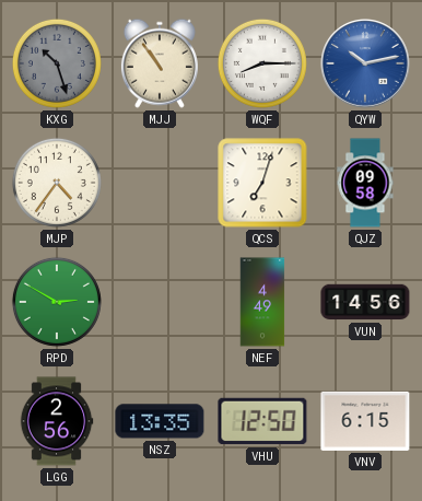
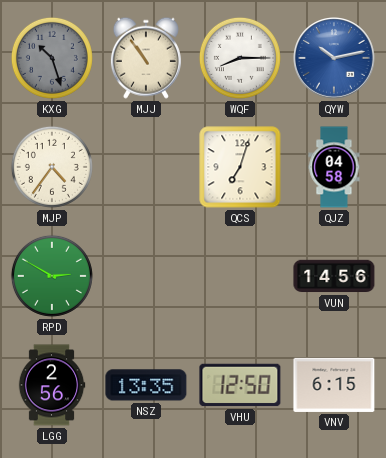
QJZ: 09:58 -> 04:58 (334, 167)
NEF: 4:49 -> none (262, 302)
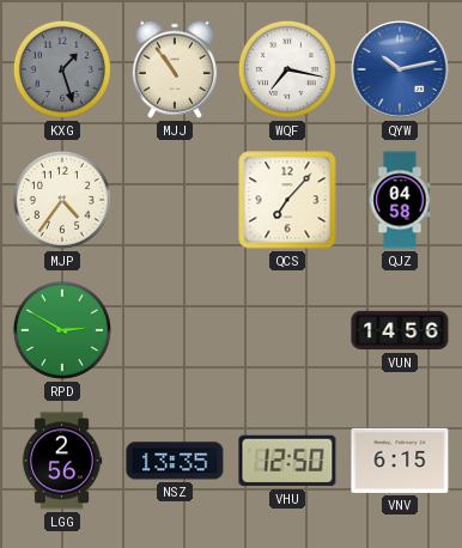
KXG: 10:27 -> 1:27 (62, 69)
WQF: 8:15 -> 7:17 (287, 69)
QCS: 7:03 -> 7:07 (287, 200)
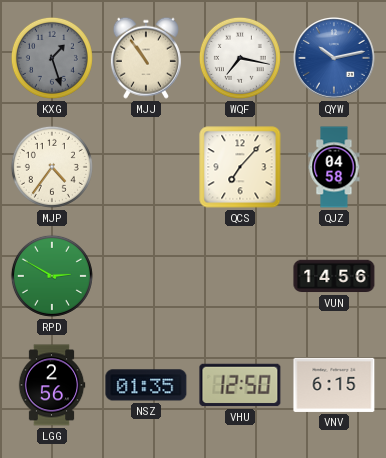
NSZ: 13:35 -> 01:35 (146, 385)
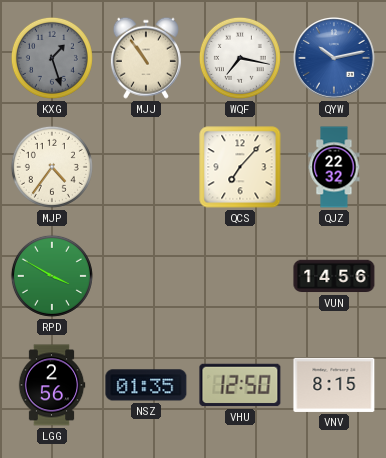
QJZ: 04:58 -> 22:32 (334, 167)
RPD: 2:50 -> 3:50 (52, 276)
VNV: 6:15 -> 8:15 (334, 385)
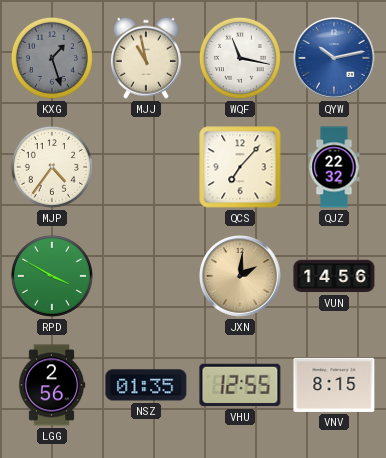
MJJ: 10:54 -> 10:58 (146, 58)
WQF: 7:17 -> 11:17 (240, 58)
JXN: none -> 2:01 (241, 277)
VHU: 12:50 -> 12:55 (240, 385)
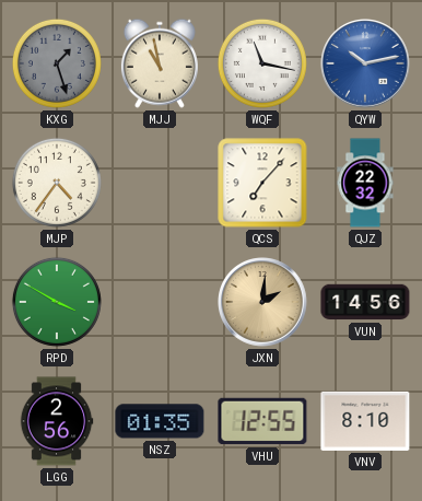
VNV: 8:15 -> 8:10 (365, 421)
